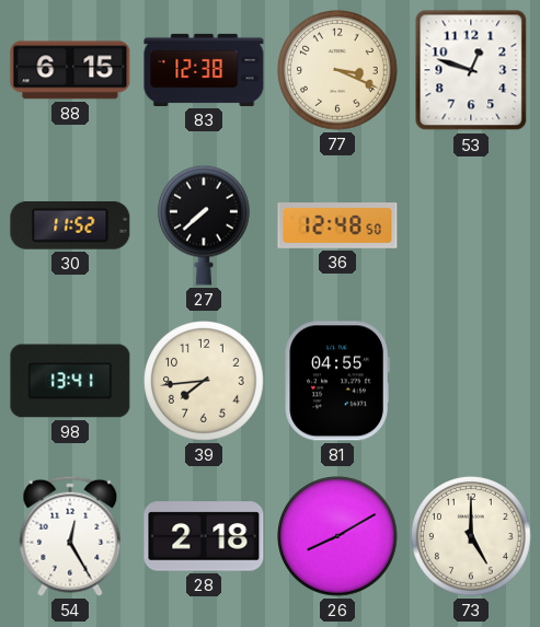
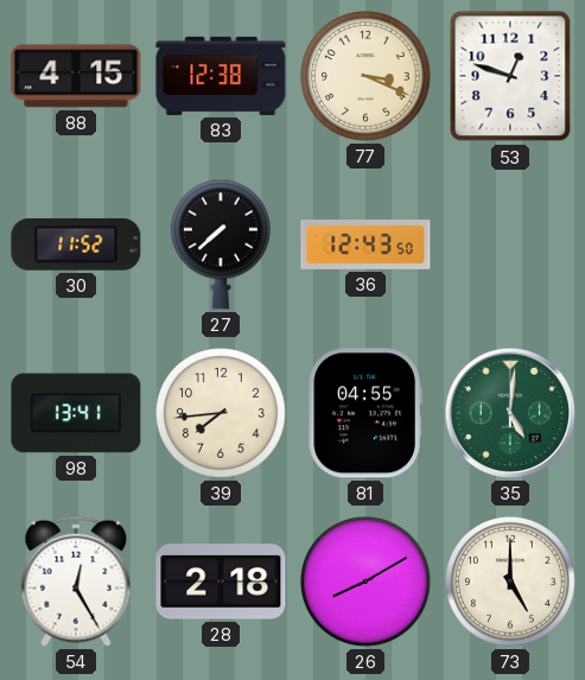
88: 6:15 -> 4:15 (76, 76)
36: 12:48 -> 12:43 (365, 246)
35: none -> 5:01 (510, 413)
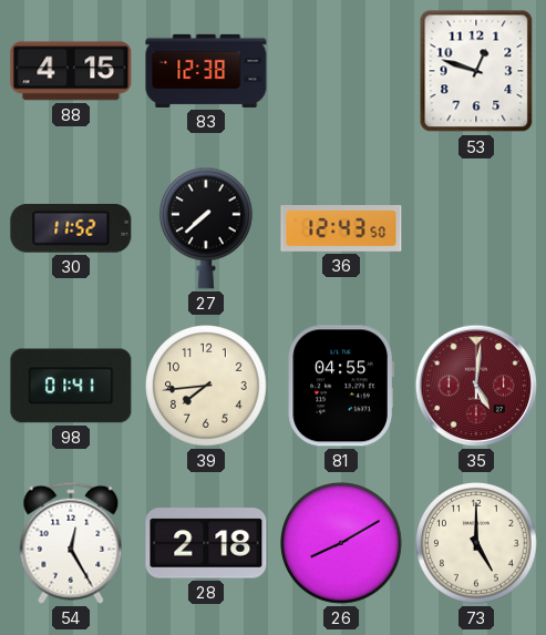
77: 3:19 -> none (367, 77)
98: 13:41 -> 01:41 (71, 386)
35 dial: green -> burgundy (476, 386)
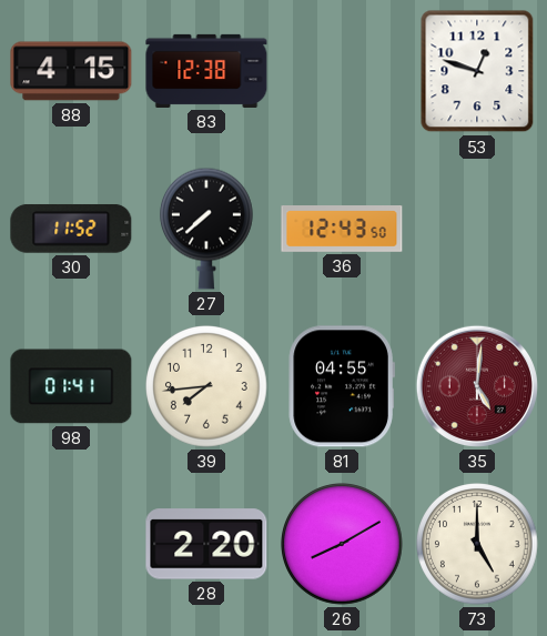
54: 12:25 -> none (71, 543)
28: 2:18 -> 2:20 (206, 544)
